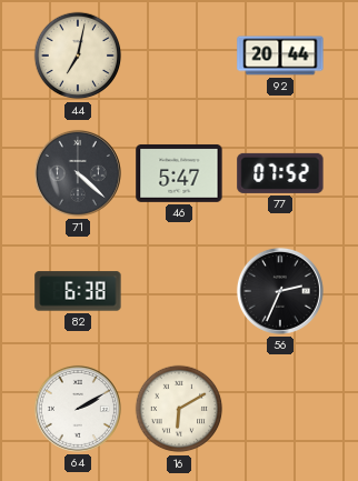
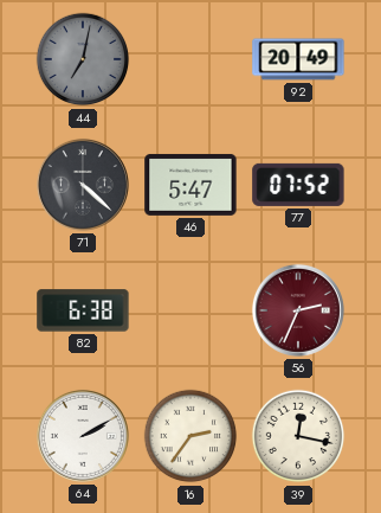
44 dial: cream -> grey (83, 59)
92: 20:44 -> 20:49 (298, 59)
56 dial: black -> burgundy (298, 310)
16: 6:10 -> 2:36 (190, 436)
39: none -> 12:17 (298, 436)
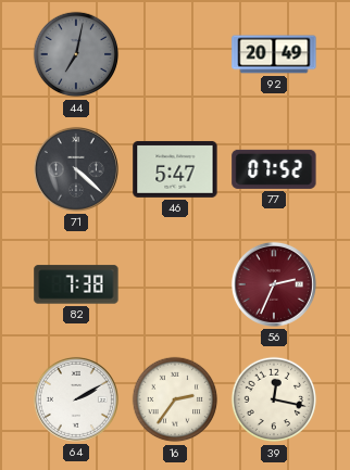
82: 6:38 -> 7:38 (76, 284)
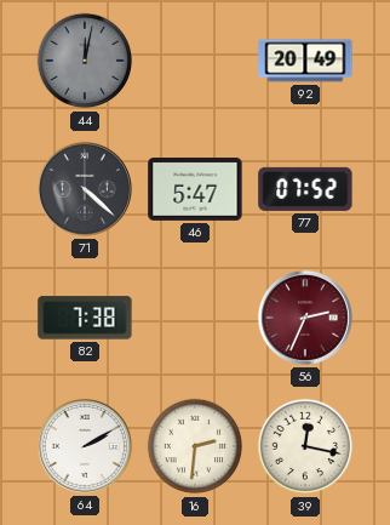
44: 7:02 -> 12:02 (85, 61)
16: 2:36 -> 2:31 (195, 446)
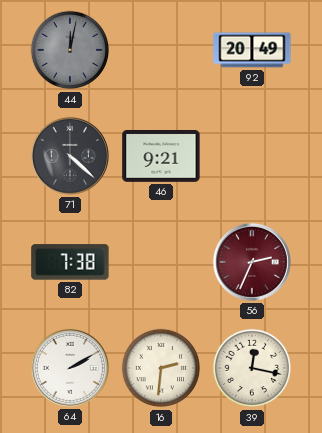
46: 5:47 -> 9:21 (161, 156)
77: 07:52 -> none (305, 189)
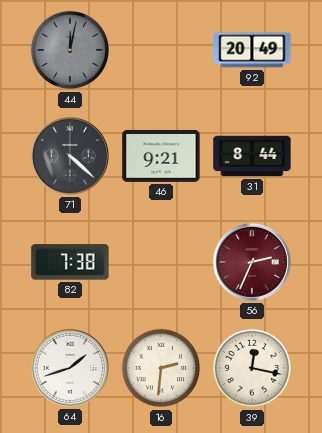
31: none -> 8:44 (252, 156)
64: 2:10 -> 1:42 (70, 368)
